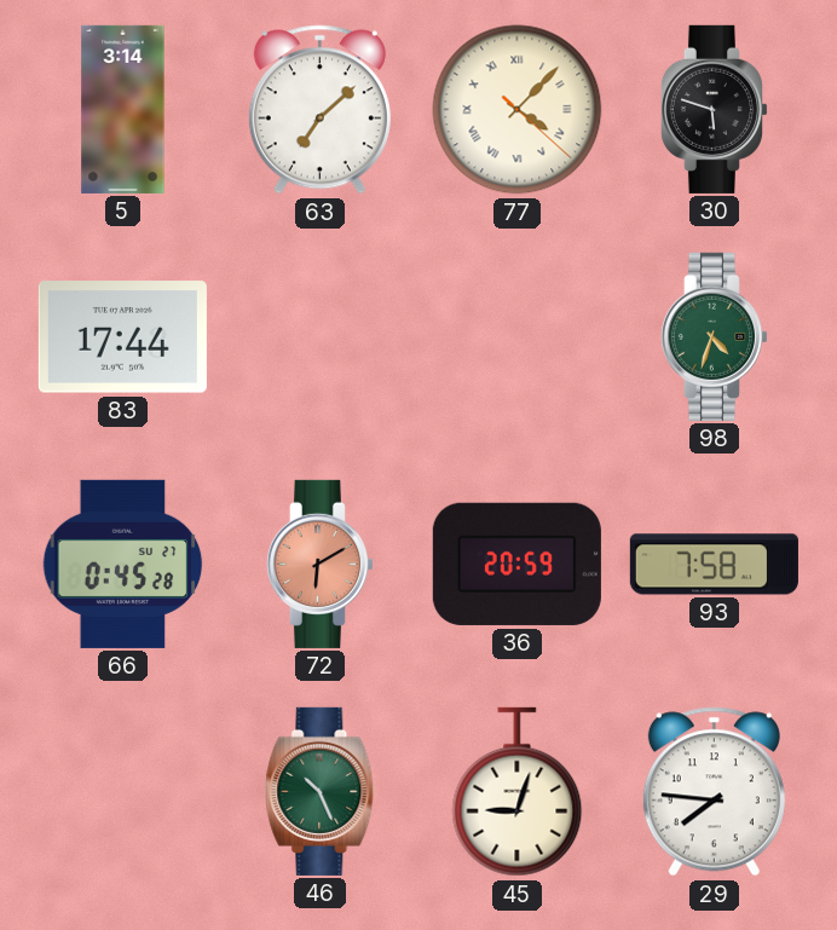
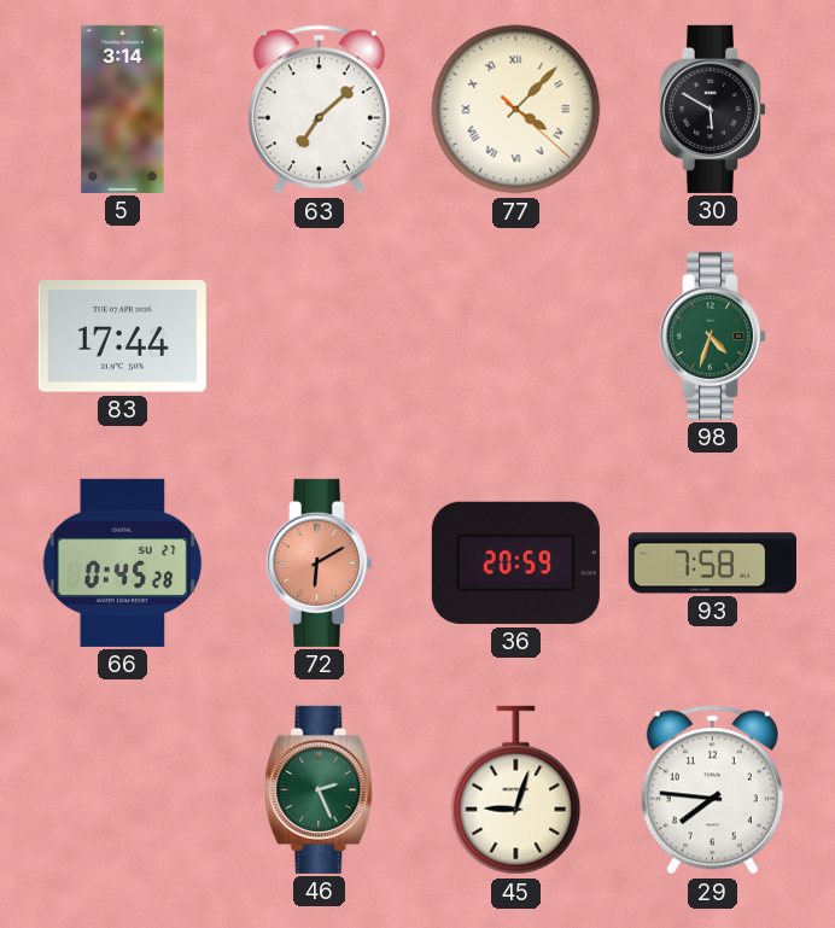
30: 5:48 -> 5:50 (712, 109)
46: 10:26 -> 2:26 (320, 789)
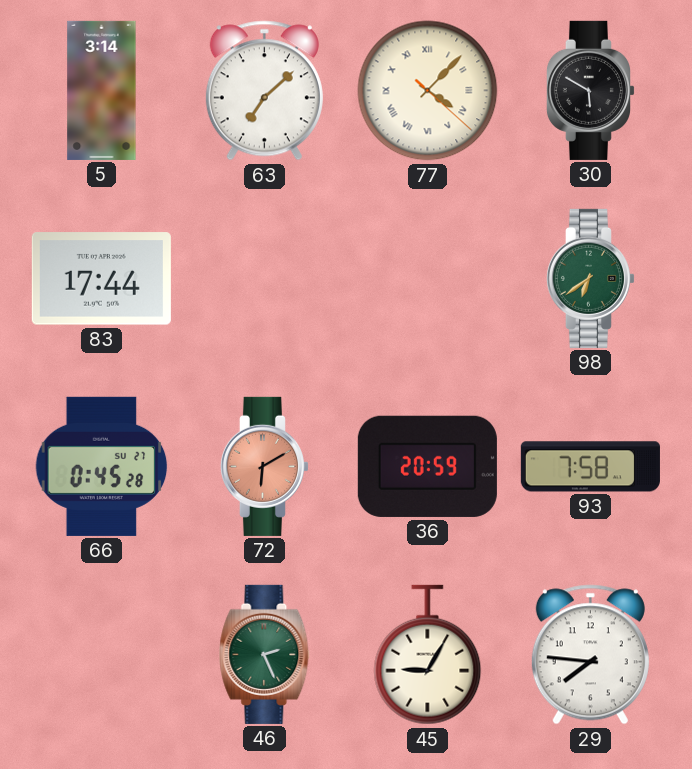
98: 4:33 -> 6:39 (590, 278)
45: 9:03 -> 9:05 (428, 655)
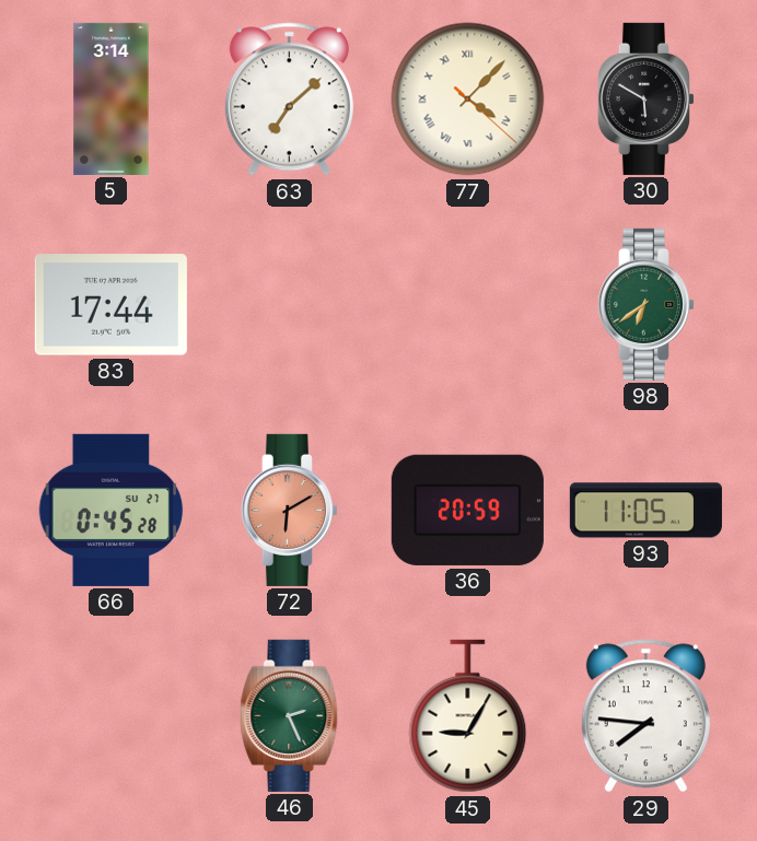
93: 7:58 -> 11:05 (645, 511)
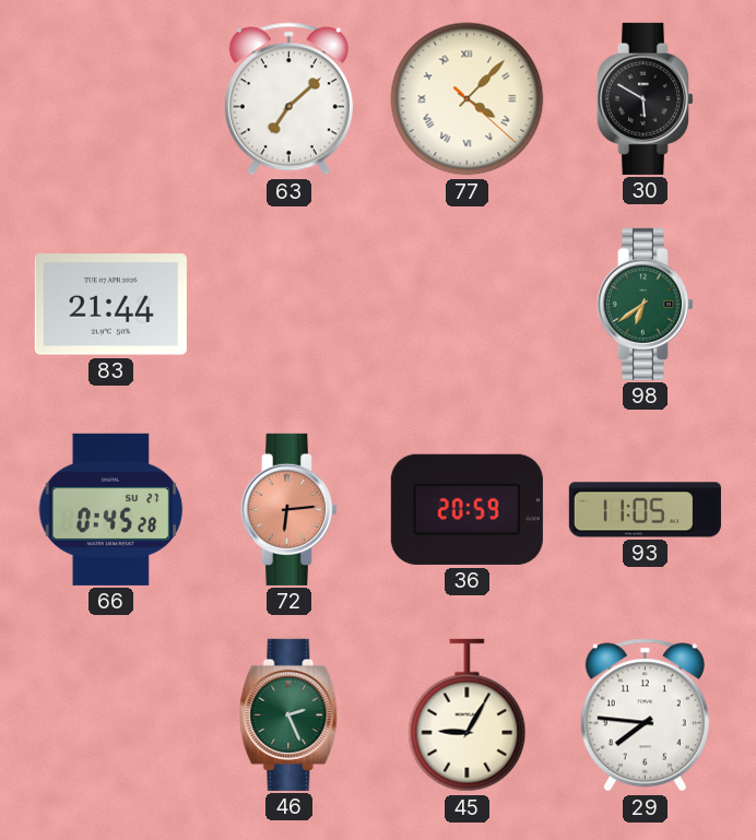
5: 3:14 -> none (112, 98)
83: 17:44 -> 21:44 (110, 305)
72: 6:10 -> 6:14 (288, 509)
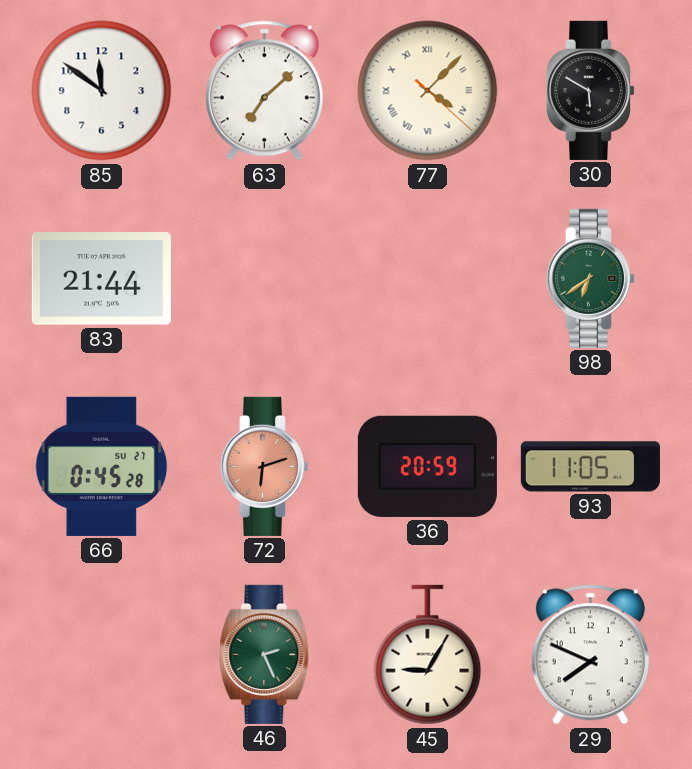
85: none -> 11:51 (102, 91)
72: 6:14 -> 6:12 (264, 466)
29: 7:46 -> 7:49 (590, 655)
